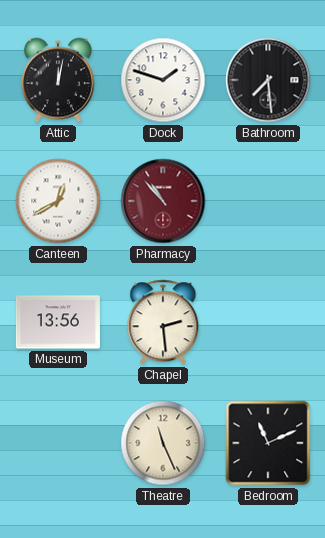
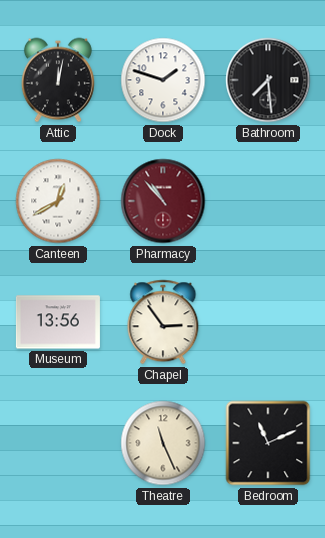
Chapel: 2:29 -> 2:54 (163, 322)
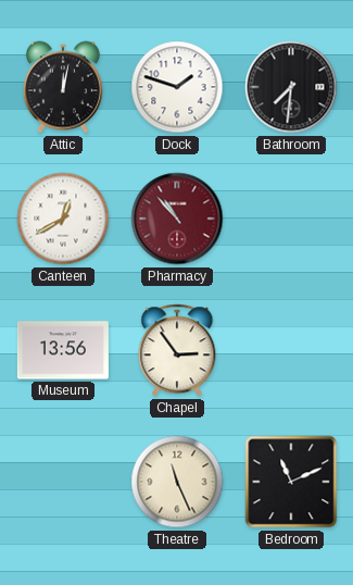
Bathroom: 7:29 -> 7:31 (291, 87)
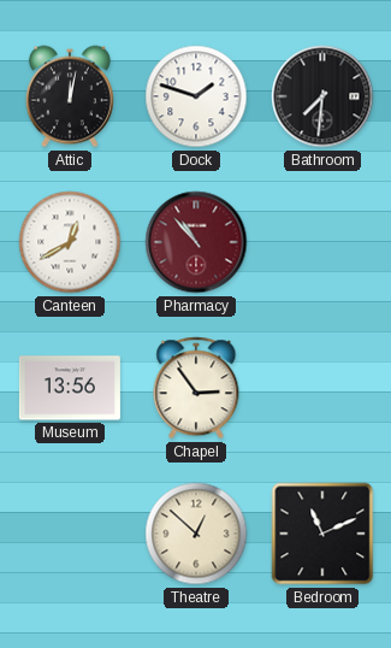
Theatre: 11:26 -> 12:52 (196, 534)
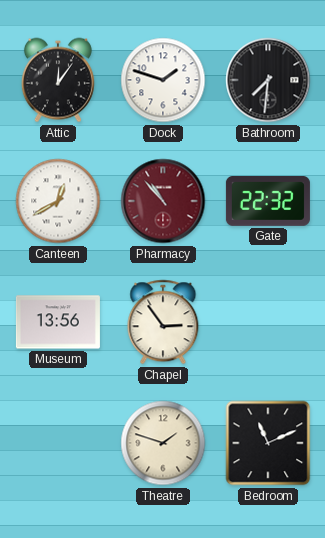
Attic: 12:02 -> 12:06 (58, 80)
Gate: none -> 22:32 (268, 202)
Theatre: 12:52 -> 1:48 (163, 443)
